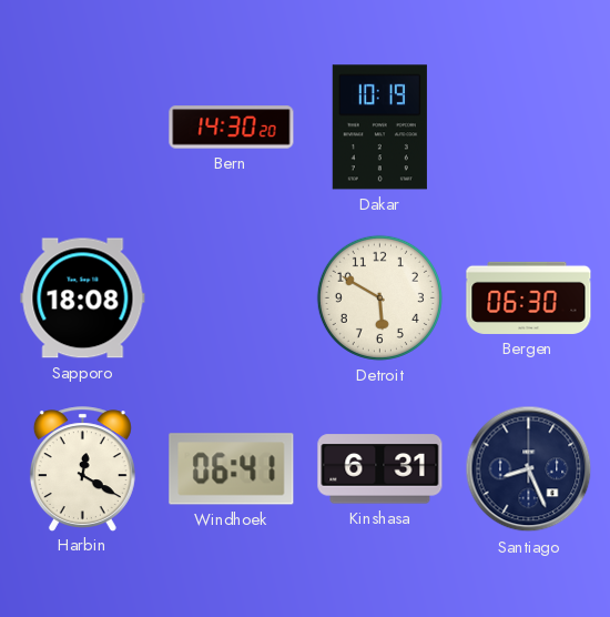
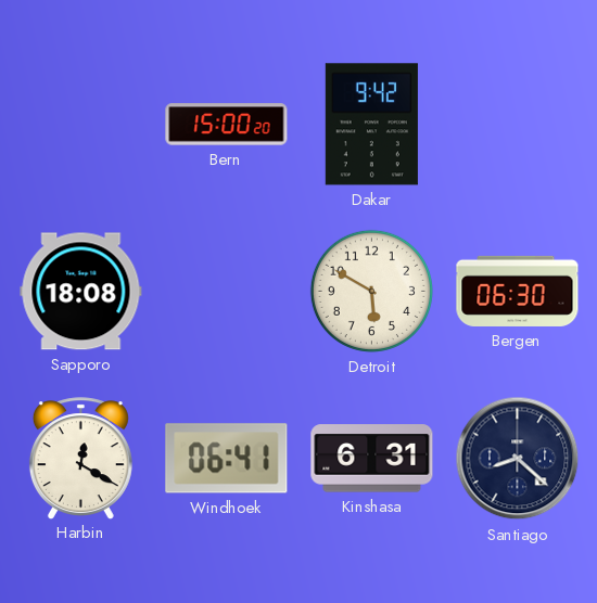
Bern: 14:30 -> 15:00 (227, 125)
Dakar: 10:19 -> 9:42 (371, 125)
Santiago: 8:26 -> 8:22 (518, 459)
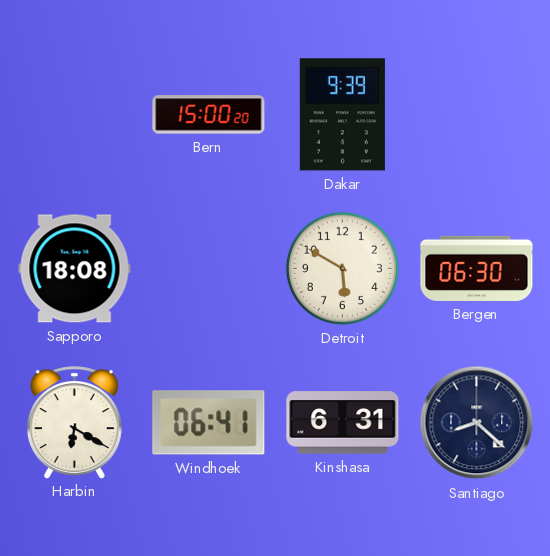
Dakar: 9:42 -> 9:39 (342, 115)
Harbin: 12:20 -> 6:20 (74, 422)
